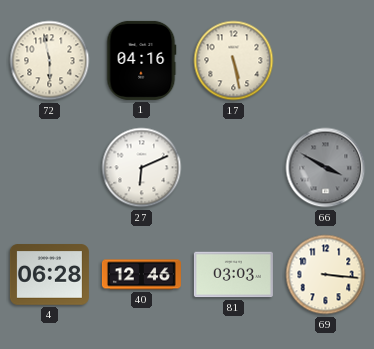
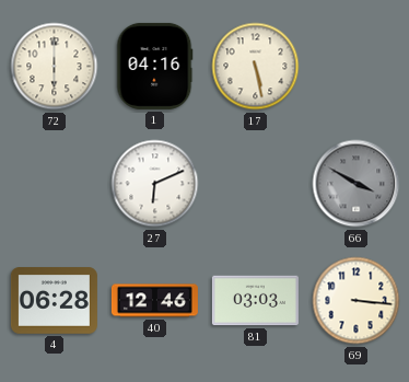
72: 5:58 -> 6:00 (55, 67)
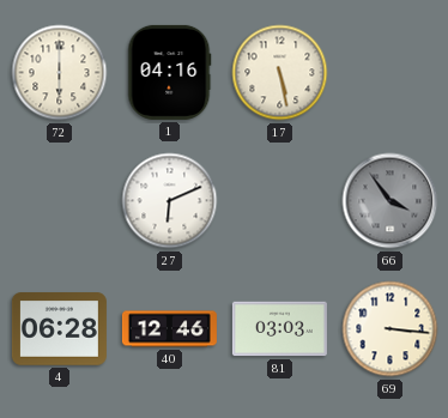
66: 3:50 -> 3:54 (391, 201)
